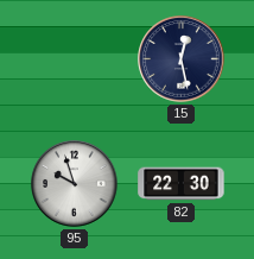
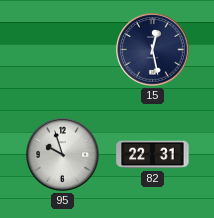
82: 22:30 -> 22:31 (153, 155)
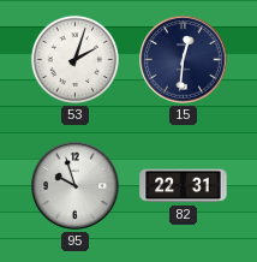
53: none -> 2:03 (74, 59)
15: 12:28 -> 12:31 (184, 60)
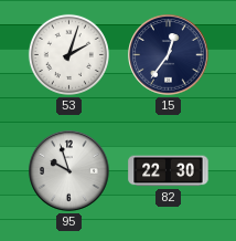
15: 12:31 -> 12:36 (169, 55)
82: 22:31 -> 22:30 (169, 171)
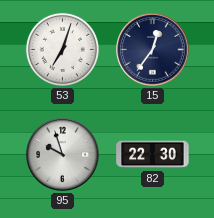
53: 2:03 -> 7:03 (62, 49)
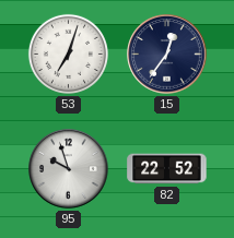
82: 22:30 -> 22:52 (167, 169)
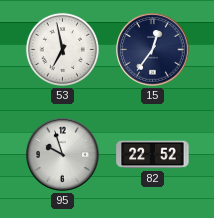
53: 7:03 -> 6:58 (62, 49)
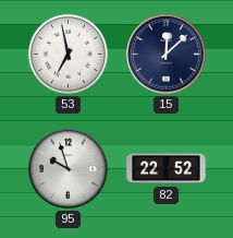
15: 12:36 -> 12:08 (167, 55)
